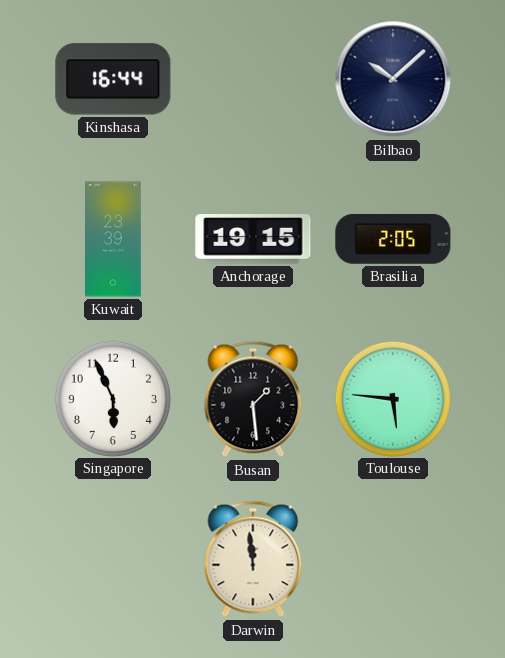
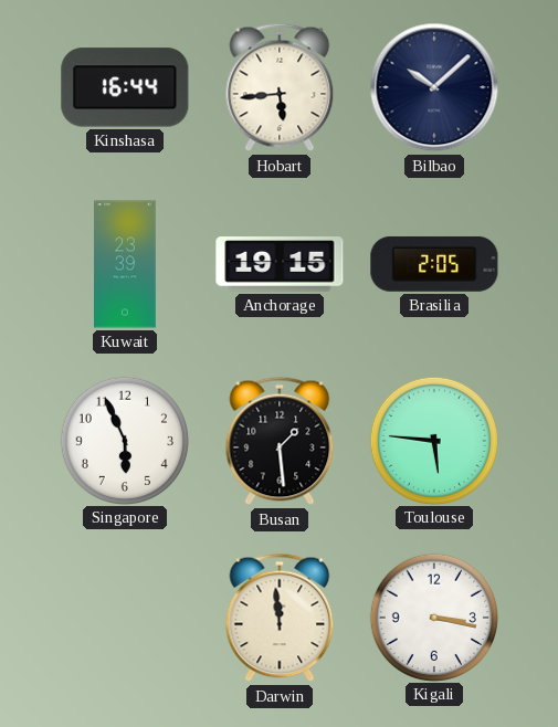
Hobart: none -> 5:44 (280, 87)
Kigali: none -> 3:17 (433, 617)
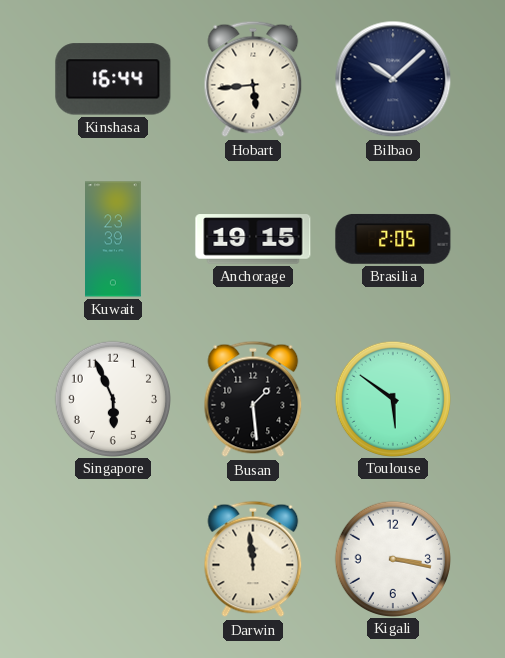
Toulouse: 5:46 -> 5:51 (392, 398)
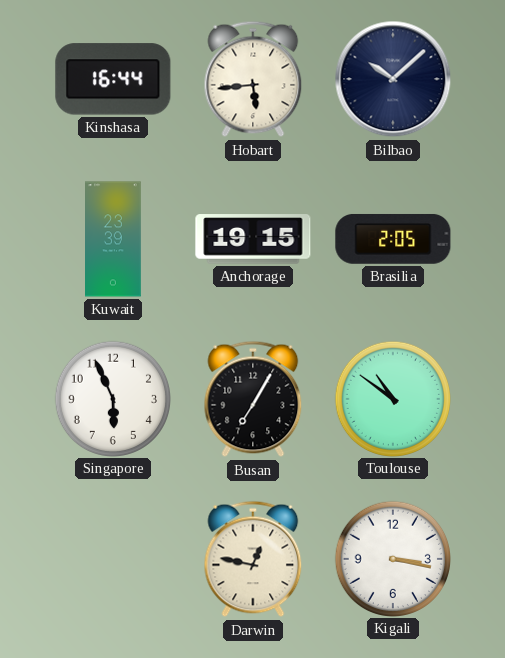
Busan: 1:29 -> 7:05 (253, 399)
Toulouse: 5:51 -> 10:51 (392, 398)
Darwin: 11:59 -> 12:47 (253, 559)
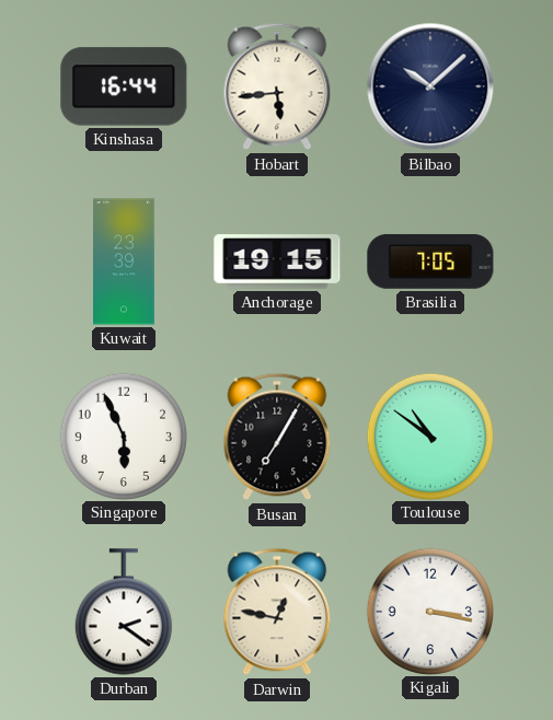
Brasilia: 2:05 -> 7:05 (430, 262)
Durban: none -> 2:21 (124, 612)
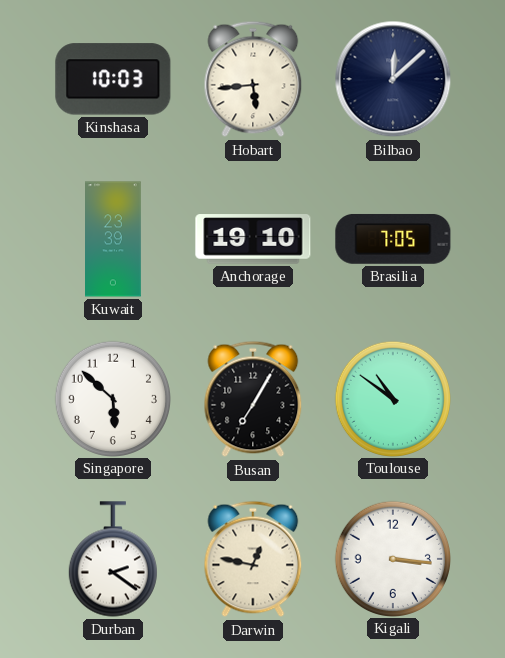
Kinshasa: 16:44 -> 10:03 (113, 79)
Bilbao: 10:08 -> 12:08 (393, 79)
Anchorage: 19:15 -> 19:10 (253, 239)
Singapore: 5:56 -> 5:52 (112, 398)
Kigali: 3:17 -> 3:16 (392, 558)
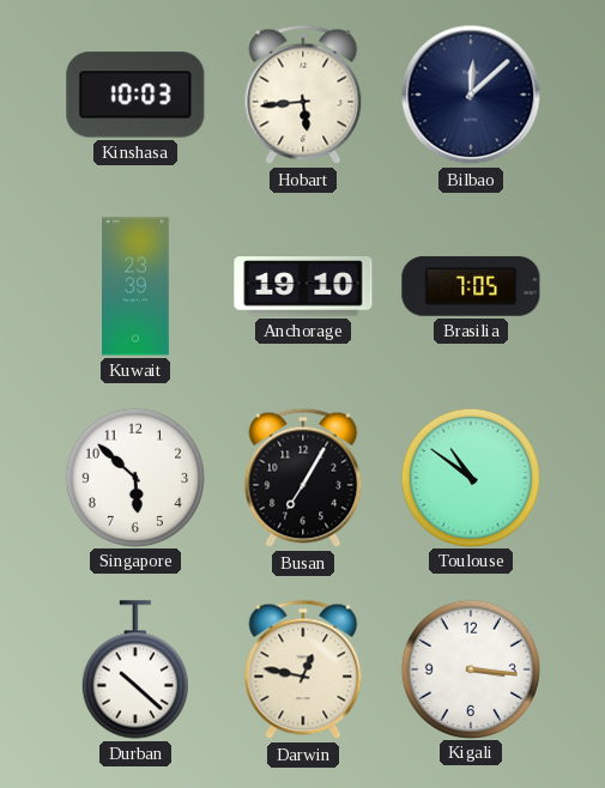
Durban: 2:21 -> 10:22 (135, 669)
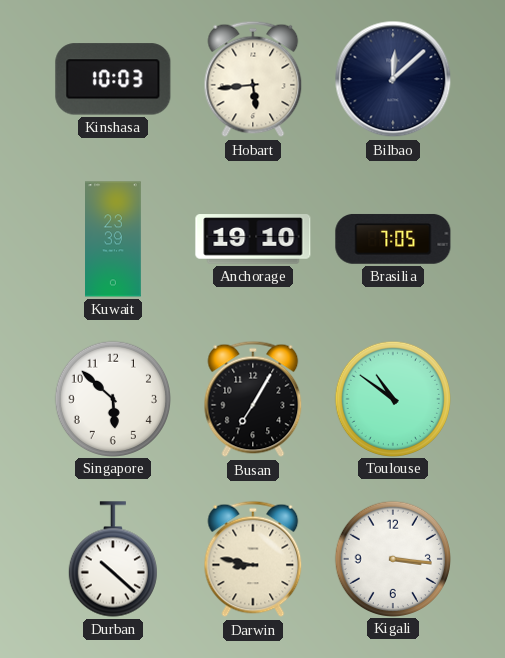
Darwin: 12:47 -> 8:47 (253, 559)
